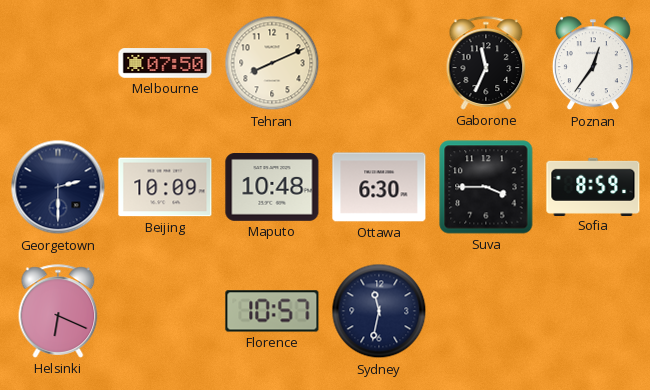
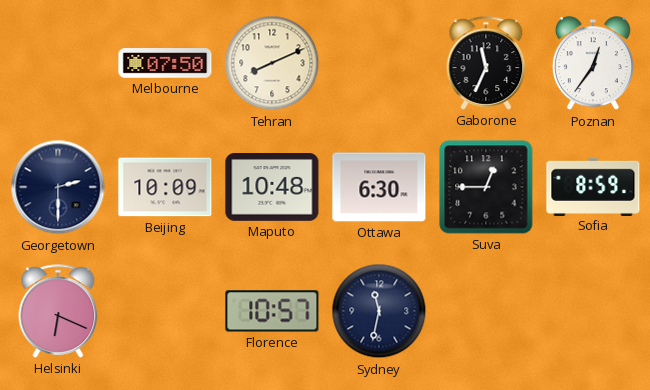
Suva: 3:45 -> 12:45 (486, 187)
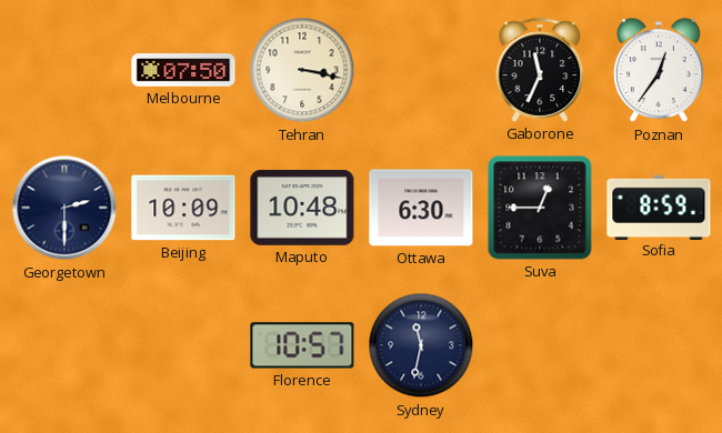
Tehran: 8:11 -> 3:17 (302, 70)
Helsinki: 6:19 -> none (58, 311)
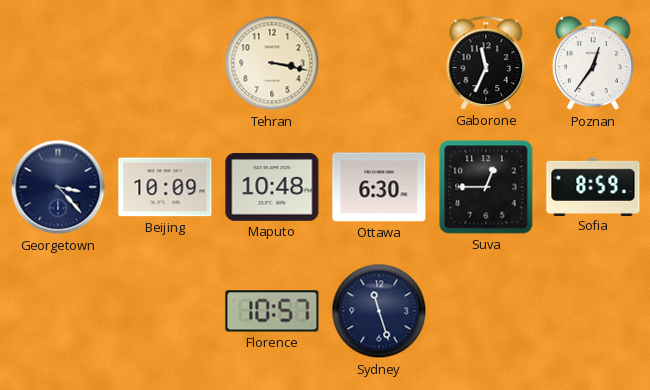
Melbourne: 07:50 -> none (183, 70)
Georgetown: 2:30 -> 3:23 (58, 187)
Sydney: 11:32 -> 11:27 (379, 311)
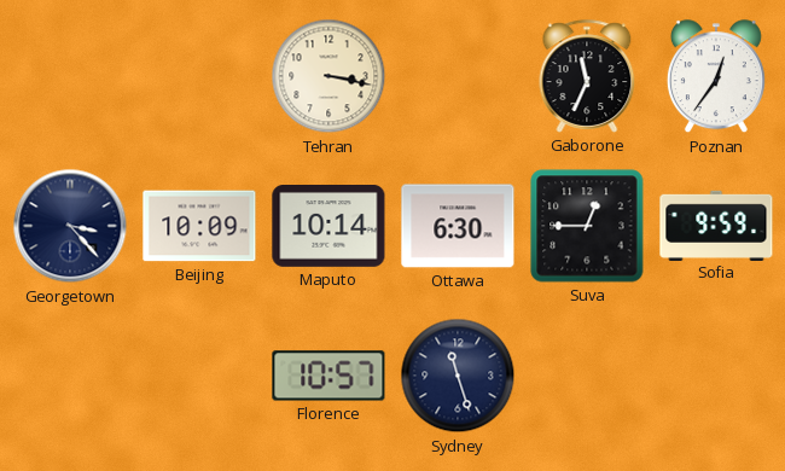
Maputo: 10:48 -> 10:14 (328, 227)
Sofia: 8:59 -> 9:59 (716, 225)
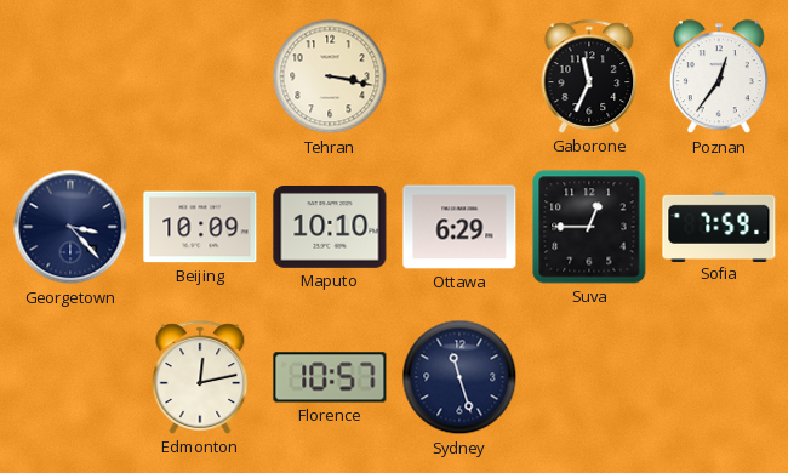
Maputo: 10:14 -> 10:10 (330, 228)
Ottawa: 6:30 -> 6:29 (459, 227)
Sofia: 9:59 -> 7:59 (719, 226)
Edmonton: none -> 12:13 (200, 377)
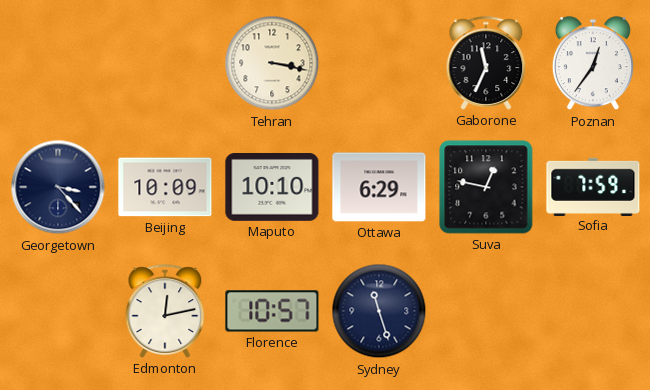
Suva: 12:45 -> 12:47 (486, 187)
